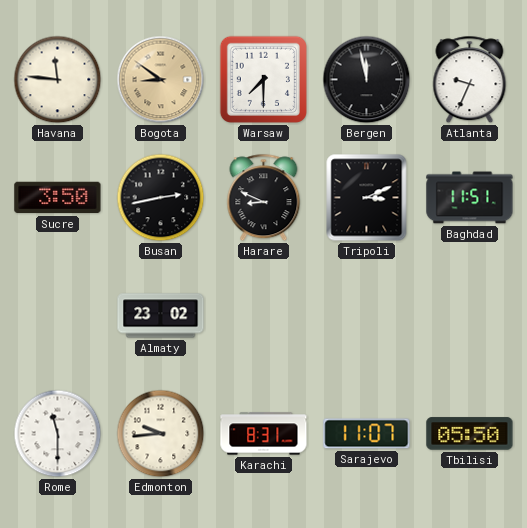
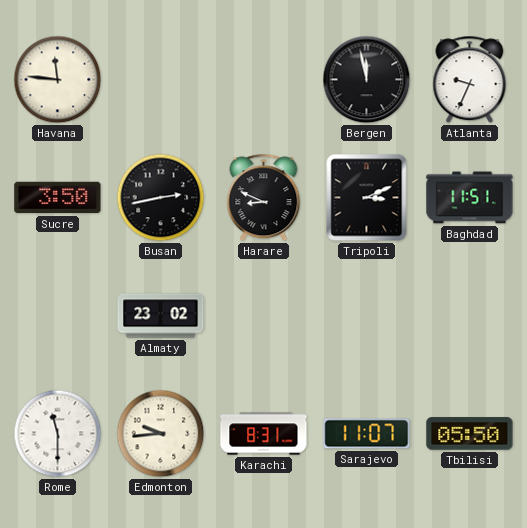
Bogota: 8:51 -> none (161, 80)
Warsaw: 7:30 -> none (263, 79)
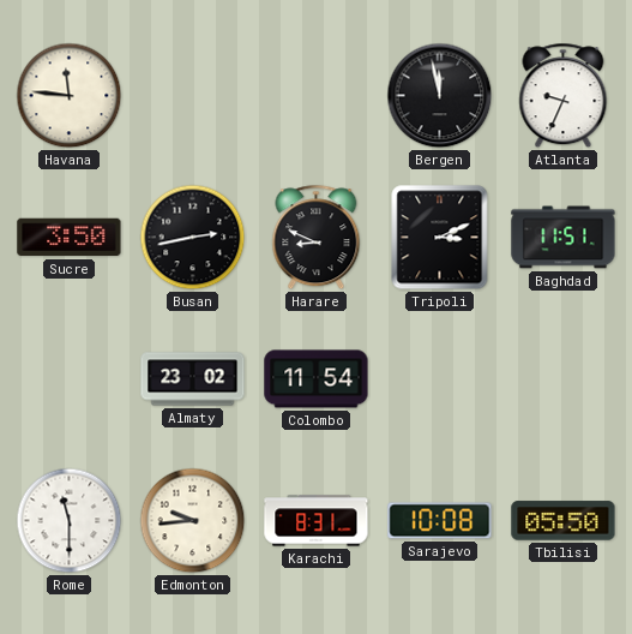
Colombo: none -> 11:54 (317, 379)
Sarajevo: 11:07 -> 10:08 (440, 521)
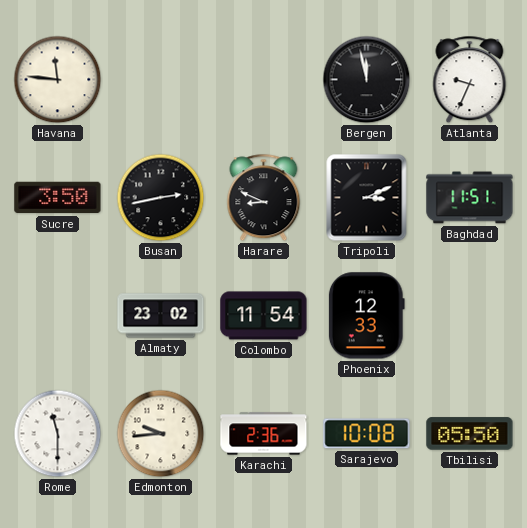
Phoenix: none -> 12:33 (366, 316)
Karachi: 8:31 -> 2:36 (264, 434)
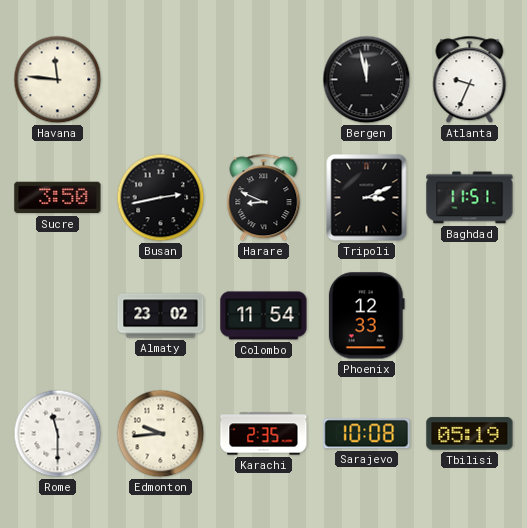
Karachi: 2:36 -> 2:35 (264, 434)
Tbilisi: 05:50 -> 05:19 (470, 434)
